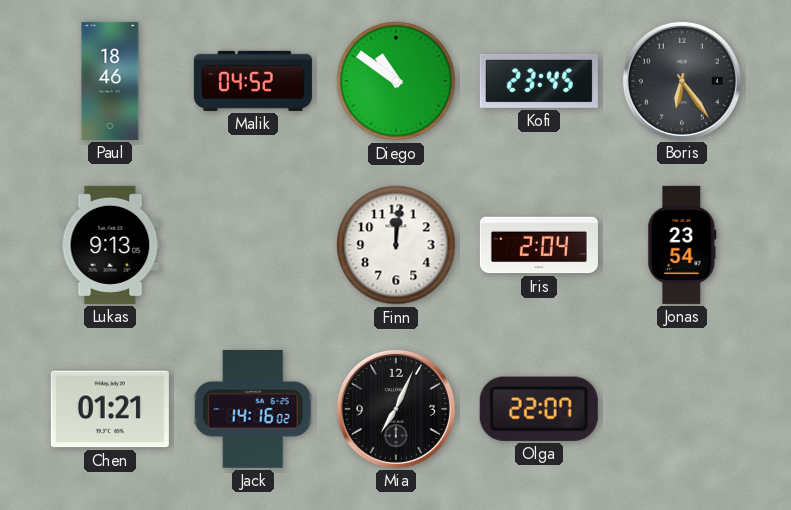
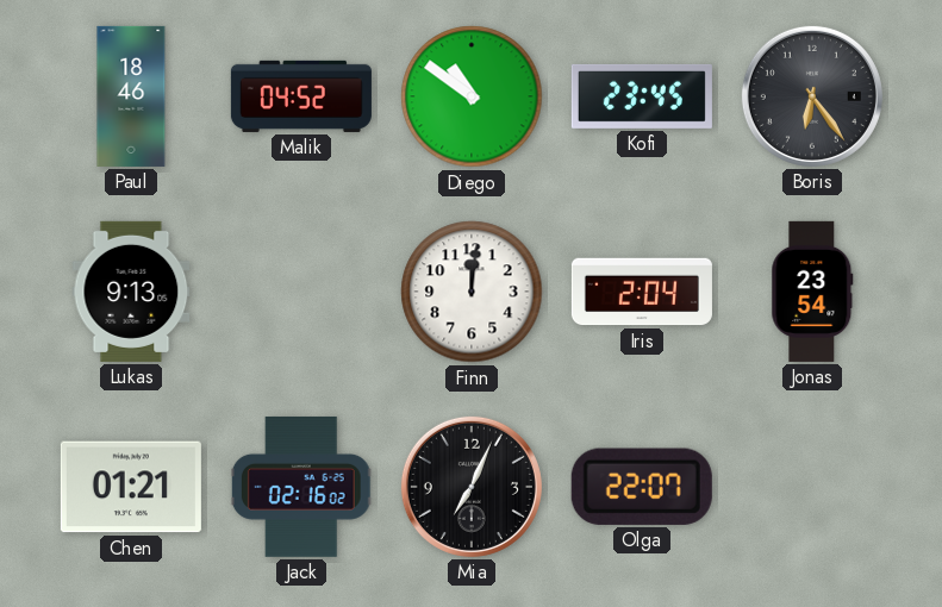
Jack: 14:16 -> 02:16 (301, 487)
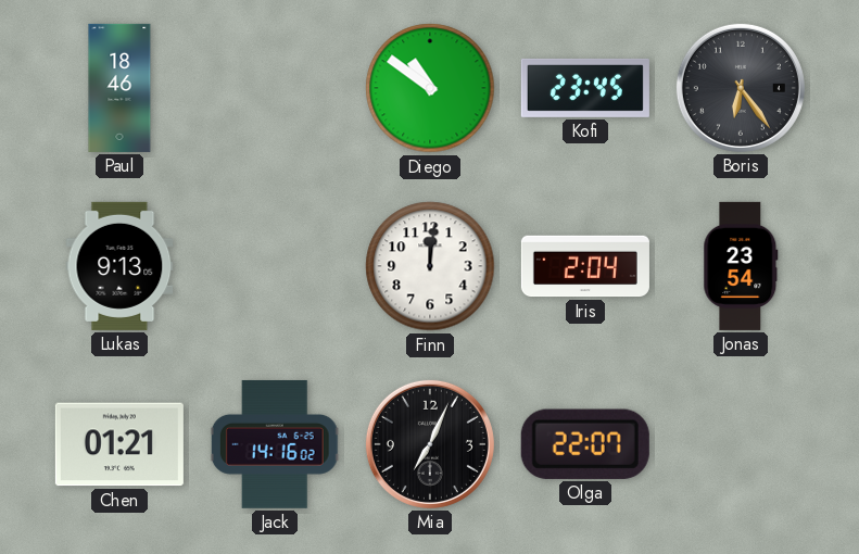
Malik: 04:52 -> none (301, 96)
Jack: 02:16 -> 14:16 (275, 444)
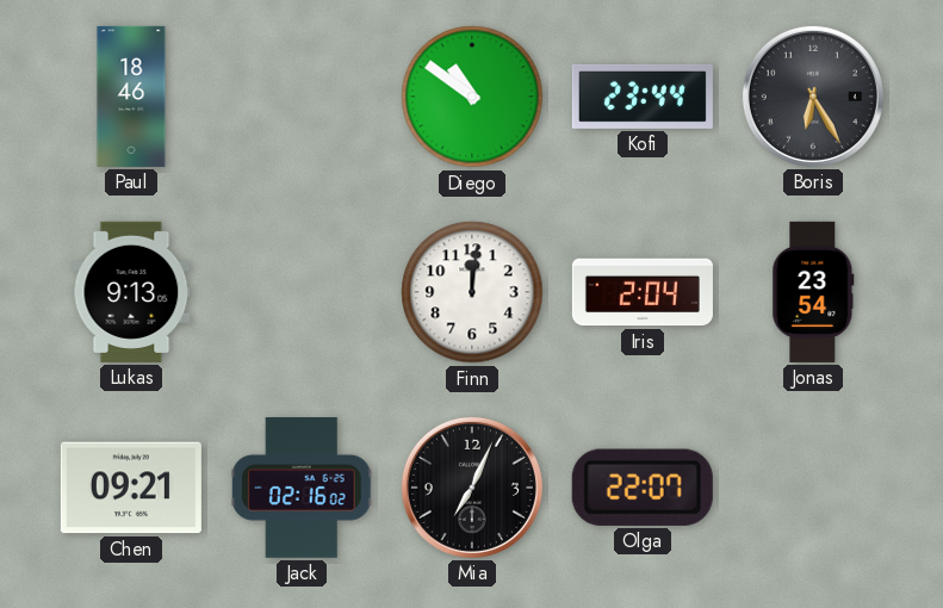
Kofi: 23:45 -> 23:44 (643, 97)
Boris: 6:24 -> 6:25 (813, 97)
Chen: 01:21 -> 09:21 (131, 488)
Jack: 14:16 -> 02:16 (302, 488)
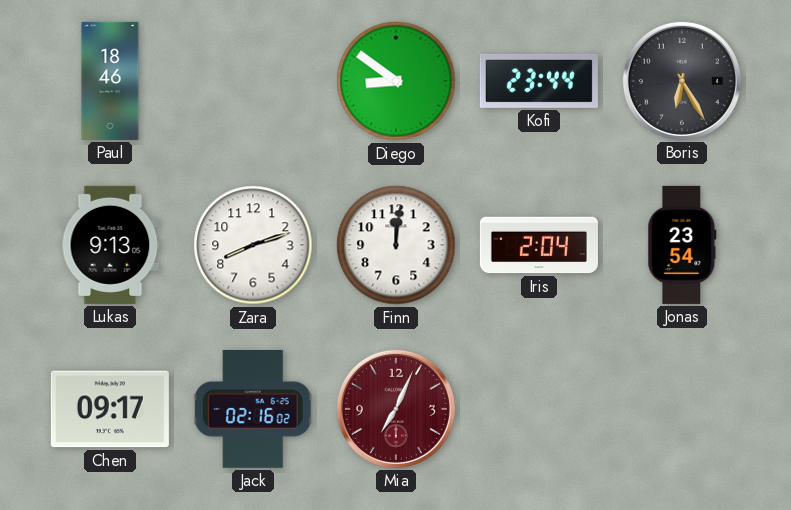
Diego: 10:51 -> 8:51 (396, 81)
Zara: none -> 8:12 (253, 245)
Chen: 09:21 -> 09:17 (110, 409)
Mia dial: black -> burgundy (396, 409)
Olga: 22:07 -> none (643, 488)
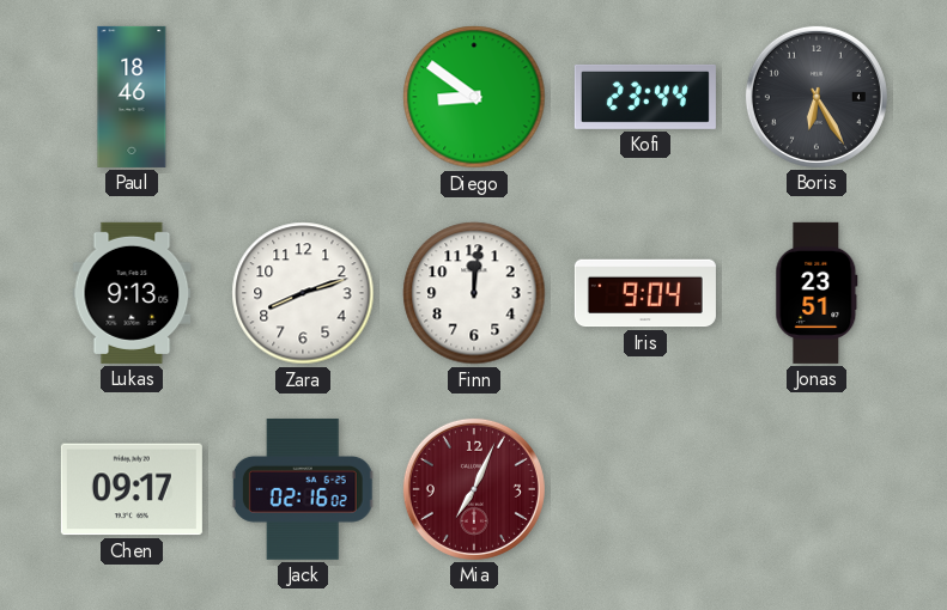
Iris: 2:04 -> 9:04 (645, 293)
Jonas: 23:54 -> 23:51 (817, 293)
